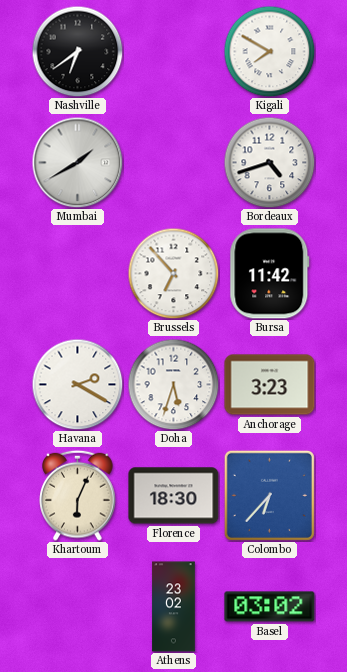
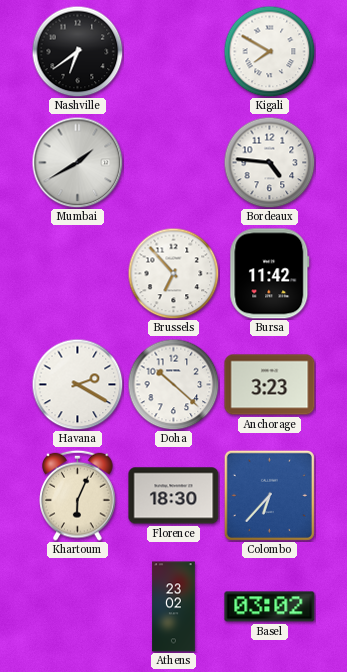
Bordeaux: 4:42 -> 4:46 (269, 162)
Doha: 5:33 -> 10:22 (173, 384)
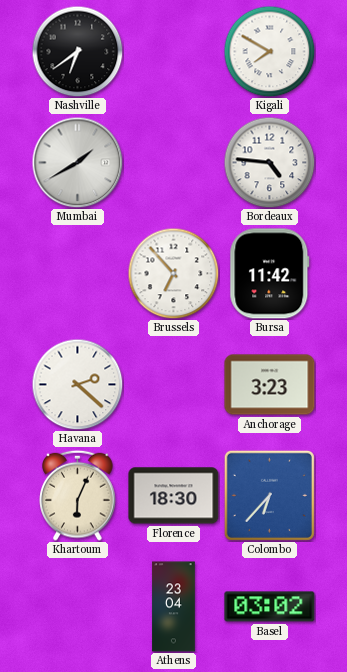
Havana: 2:20 -> 2:22 (77, 384)
Doha: 10:22 -> none (173, 384)
Athens: 23:02 -> 23:04 (174, 607)
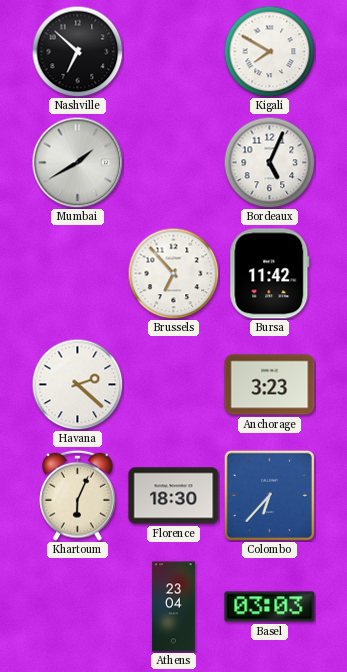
Nashville: 6:39 -> 6:52 (77, 51)
Bordeaux: 4:46 -> 5:04 (269, 162)
Basel: 03:02 -> 03:03 (270, 607)
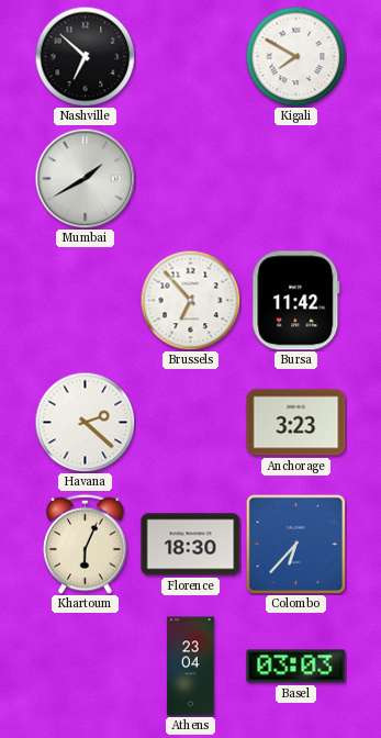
Bordeaux: 5:04 -> none (269, 162)
